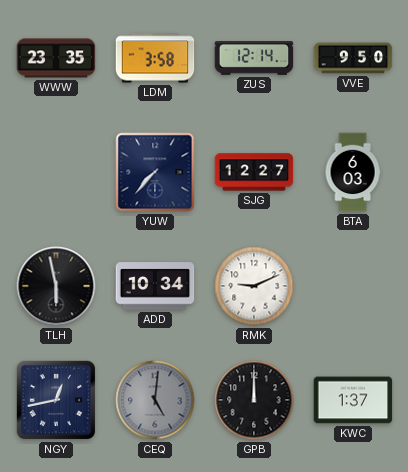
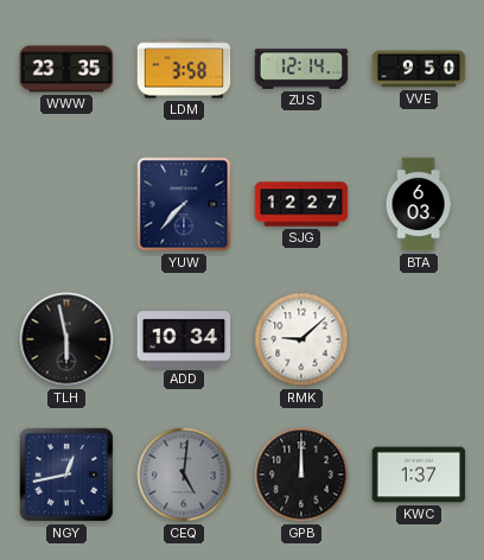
RMK: 9:11 -> 9:08 (301, 339)
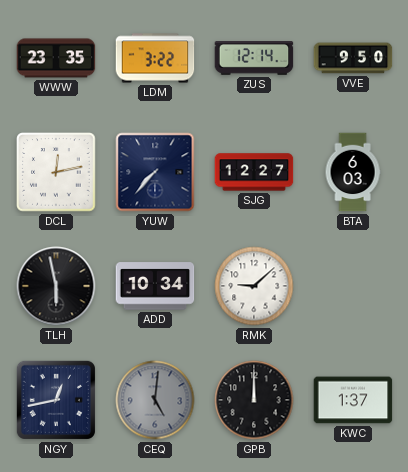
LDM: 3:58 -> 3:22 (155, 58)
DCL: none -> 12:13 (56, 172)
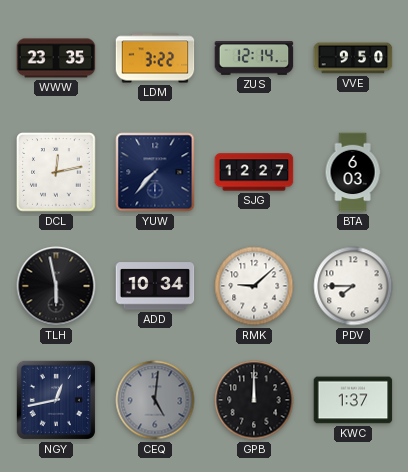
PDV: none -> 7:45 (353, 286)
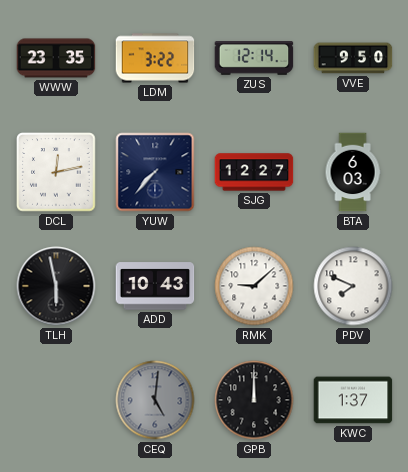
ADD: 10:34 -> 10:43 (155, 286)
PDV: 7:45 -> 7:49 (353, 286)
NGY: 12:43 -> none (56, 400)
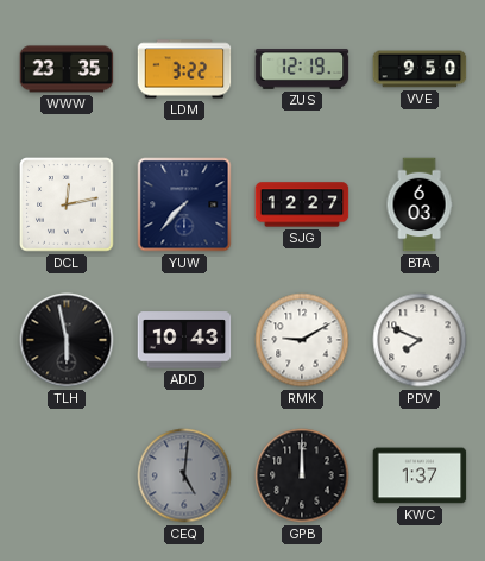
ZUS: 12:14 -> 12:19 (302, 70)
RMK: 9:08 -> 9:10 (302, 340)
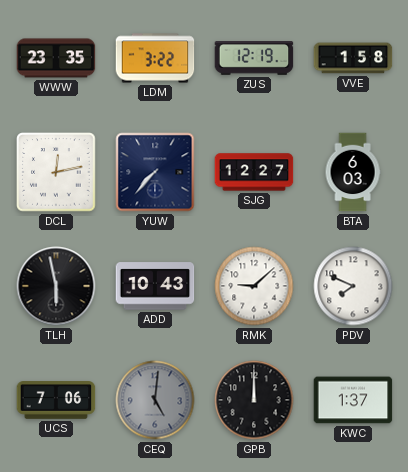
VVE: 9:50 -> 1:58 (353, 58)
RMK: 9:10 -> 9:08 (254, 286)
UCS: none -> 7:06 (56, 400)
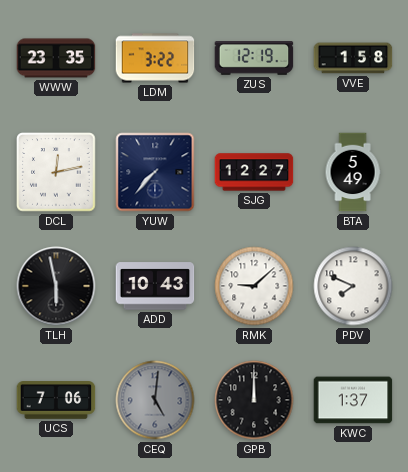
BTA: 6:03 -> 5:49 (353, 172)
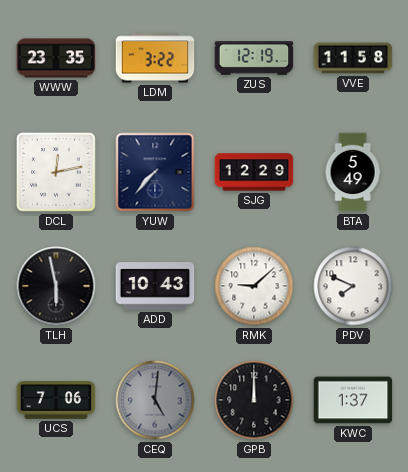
VVE: 1:58 -> 11:58 (353, 58)
SJG: 12:27 -> 12:29 (254, 172)
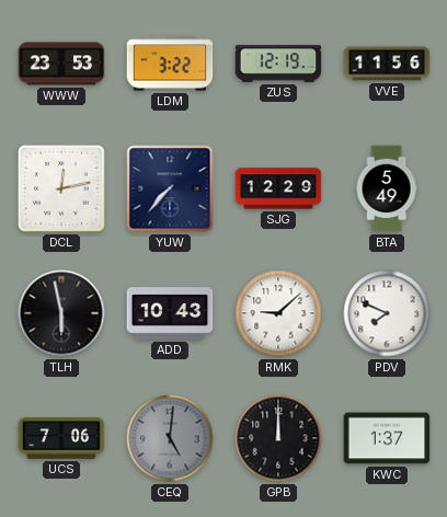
WWW: 23:35 -> 23:53 (61, 64)
VVE: 11:58 -> 11:56 (387, 64)
